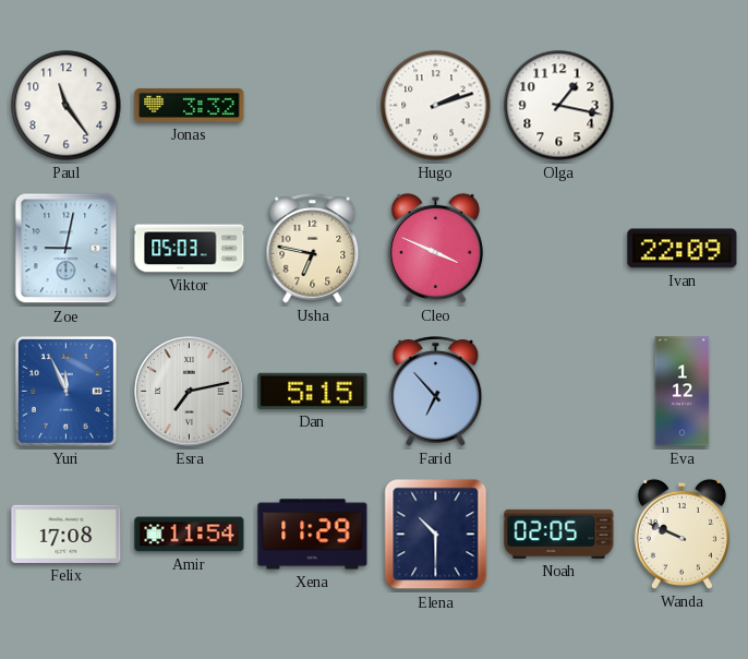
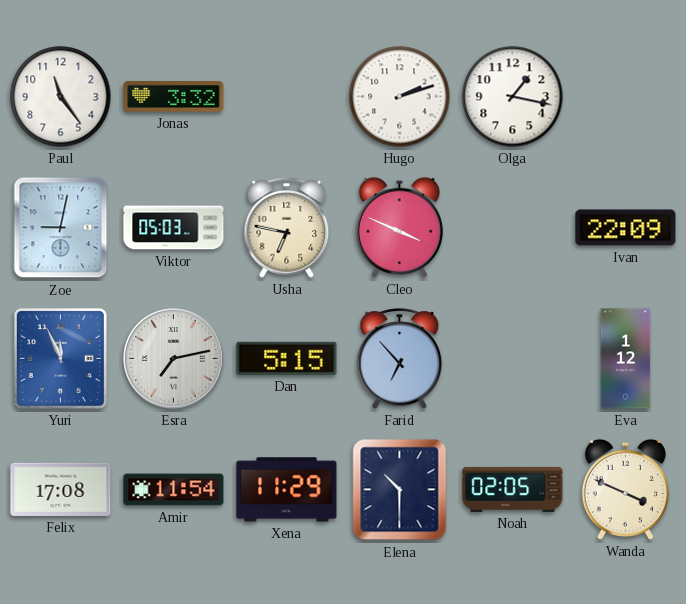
Wanda: 9:49 -> 3:49 (625, 489)
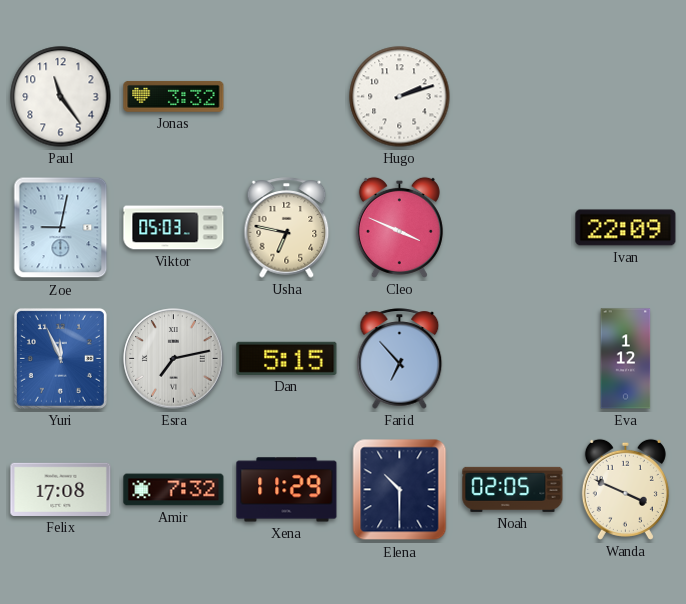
Olga: 1:17 -> none (513, 97)
Amir: 11:54 -> 7:32 (174, 490)
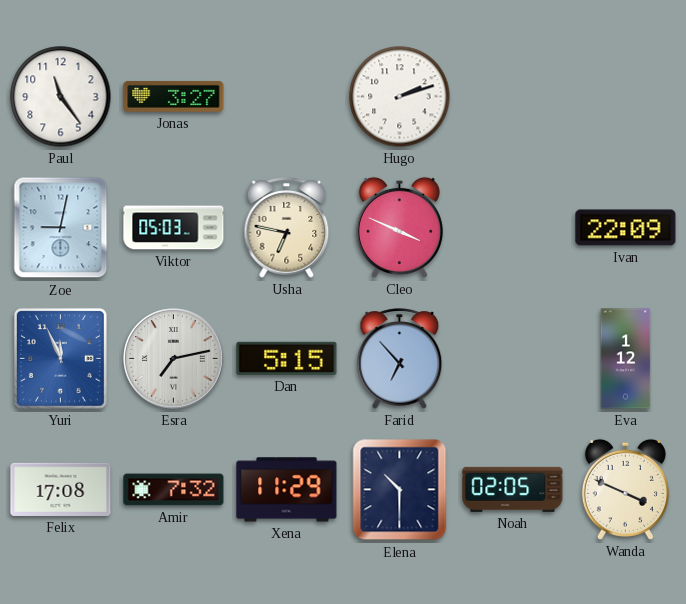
Jonas: 3:32 -> 3:27 (174, 96)
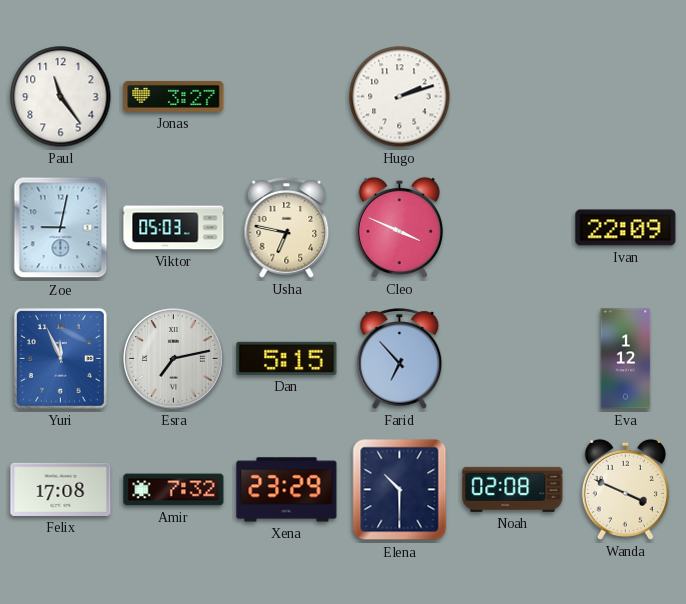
Xena: 11:29 -> 23:29 (287, 490)
Noah: 02:05 -> 02:08 (513, 489)
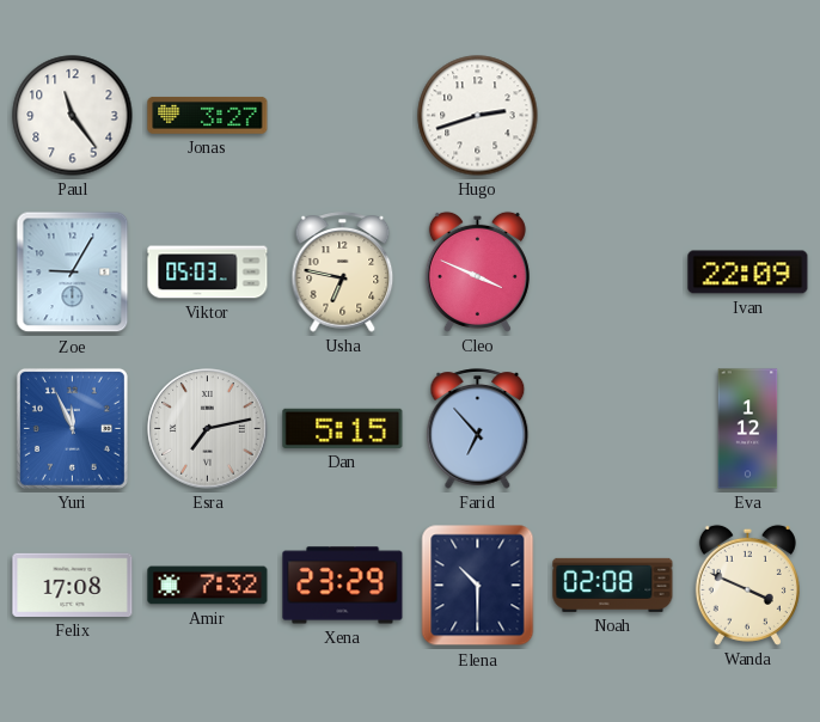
Hugo: 2:12 -> 2:42 (478, 116)
Zoe: 9:02 -> 9:05 (73, 273)
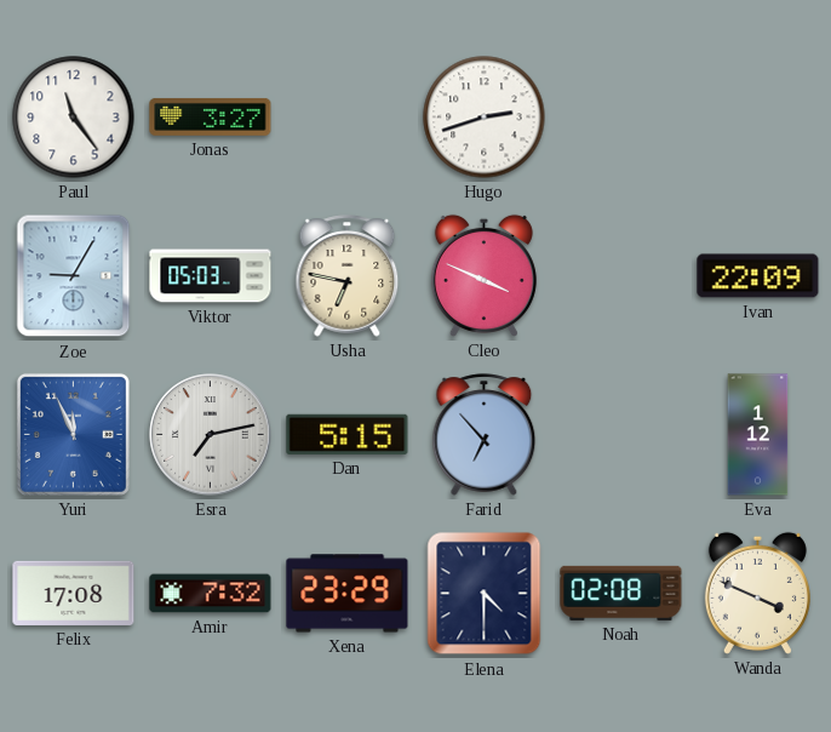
Elena: 10:30 -> 4:30 (485, 594)
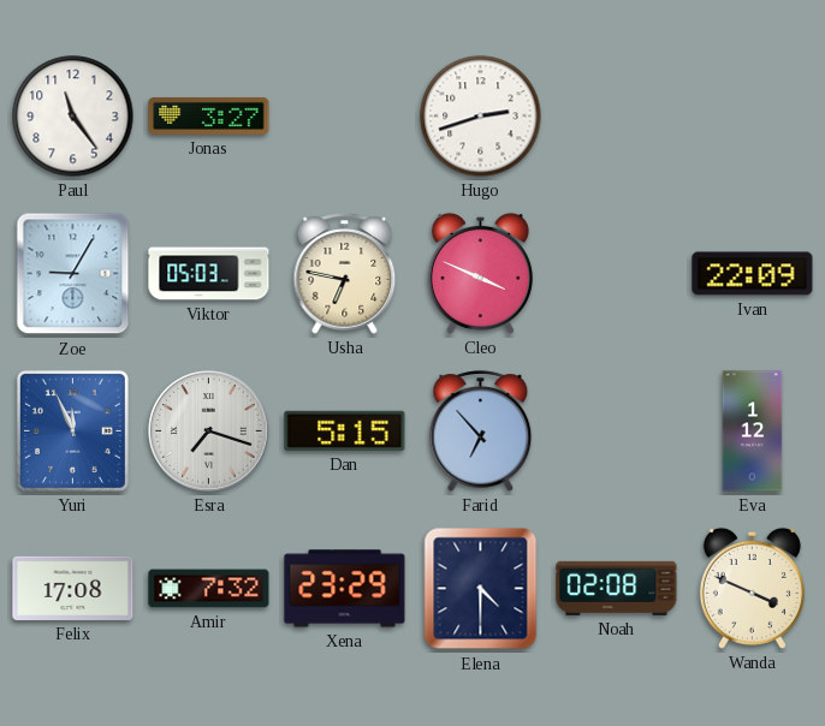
Esra: 7:13 -> 7:18 (209, 432)
